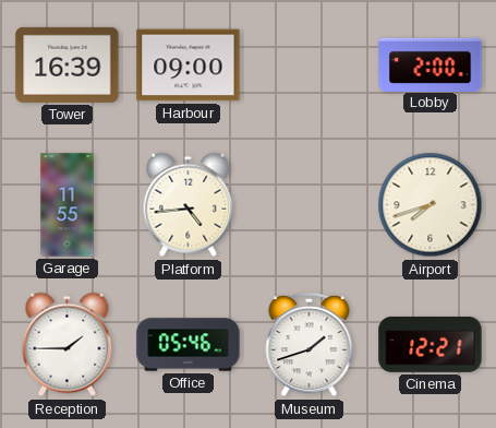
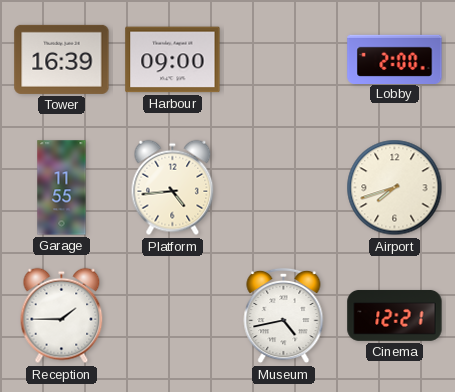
Office: 05:46 -> none (189, 345)
Museum: 1:42 -> 4:43 (284, 316)
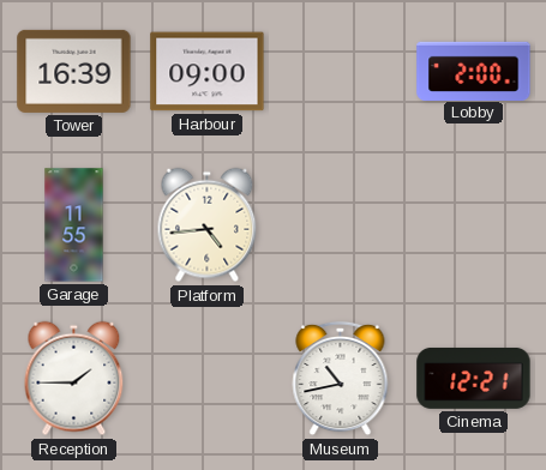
Airport: 7:42 -> none (395, 188)
Museum: 4:43 -> 10:43 (341, 379)
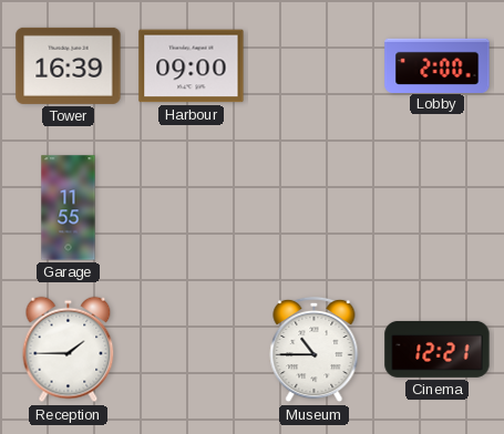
Platform: 4:44 -> none (208, 225)
Museum: 10:43 -> 10:45 (315, 350)
